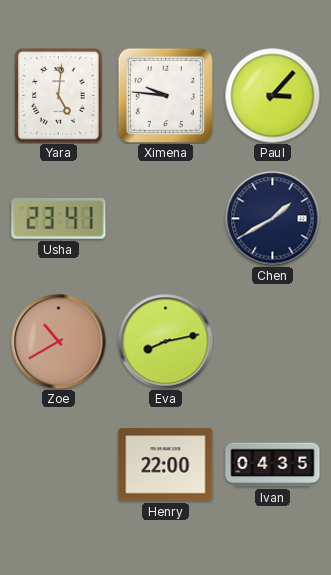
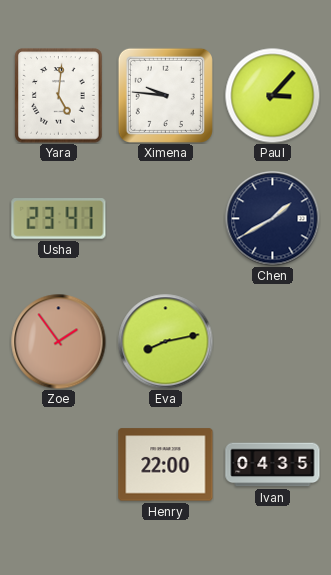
Zoe: 10:40 -> 1:54 (58, 341)
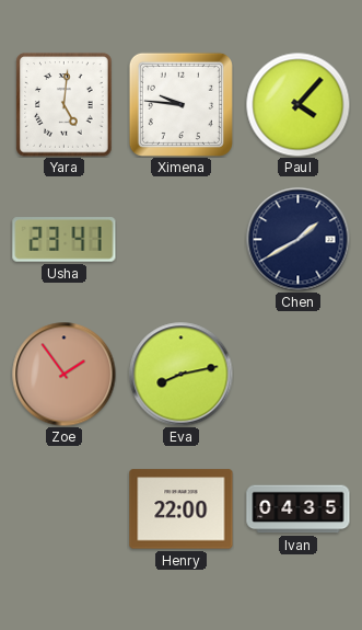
Paul: 3:07 -> 4:07 (297, 104)
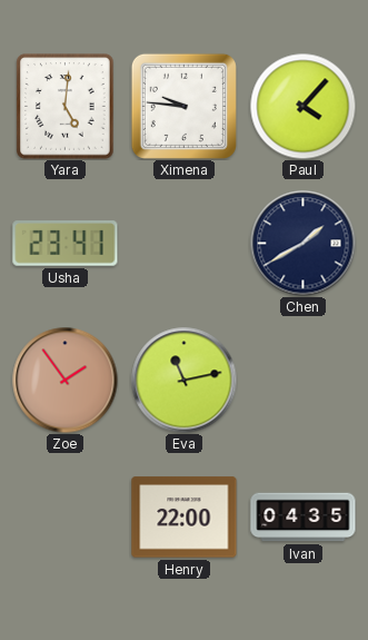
Eva: 8:13 -> 11:13 (183, 380)
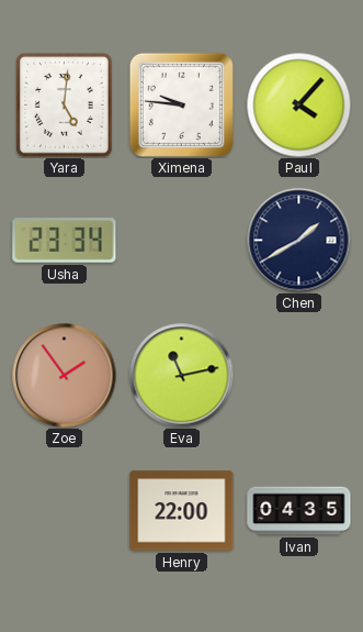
Usha: 23:41 -> 23:34 (65, 241)
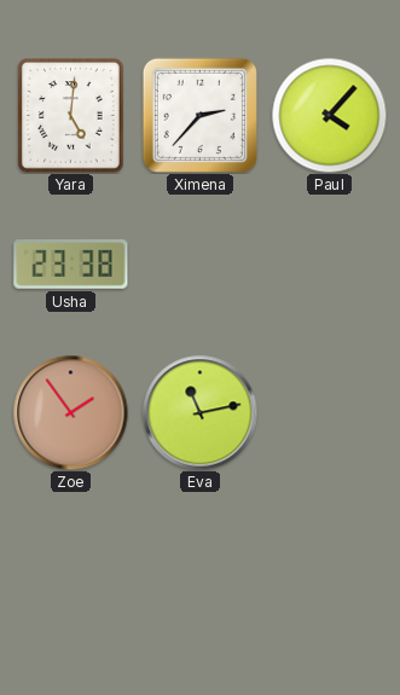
Ximena: 9:46 -> 2:37 (199, 115)
Usha: 23:34 -> 23:38 (71, 265)
Chen: 1:40 -> none (298, 240)
Henry: 22:00 -> none (182, 511)
Ivan: 04:35 -> none (299, 511)
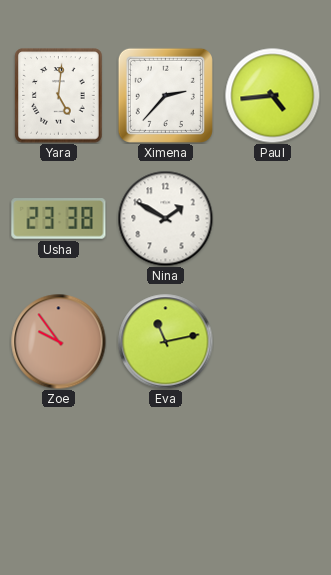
Paul: 4:07 -> 4:44 (272, 95)
Nina: none -> 1:50 (165, 218)
Zoe: 1:54 -> 9:54 (58, 341)
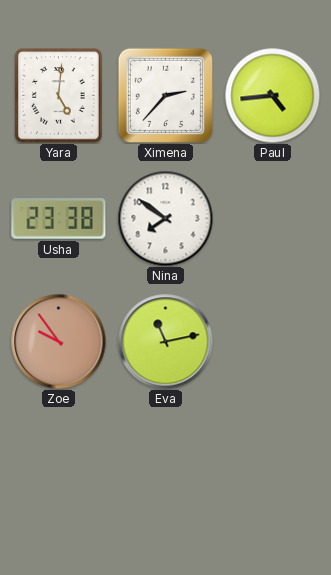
Nina: 1:50 -> 7:51 (165, 218)
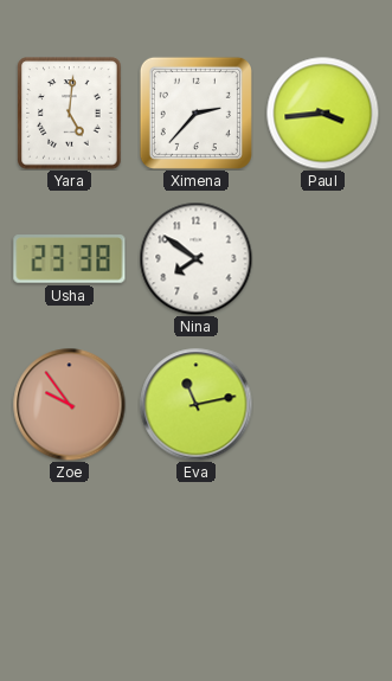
Paul: 4:44 -> 3:44 (322, 113)
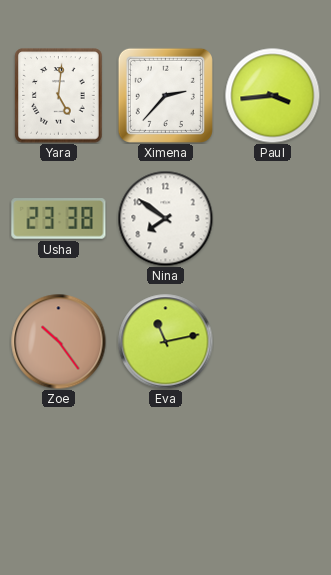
Zoe: 9:54 -> 10:24 (58, 341)
